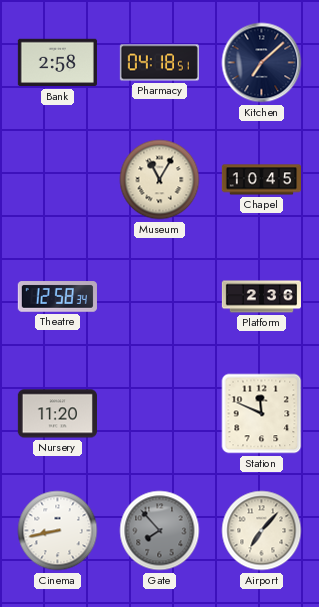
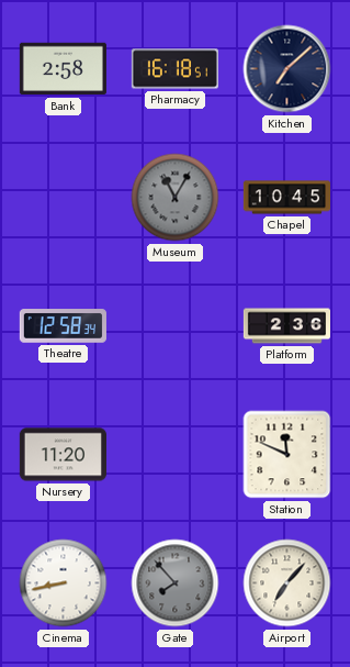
Pharmacy: 04:18 -> 16:18 (174, 69)
Museum dial: cream -> grey (176, 198)
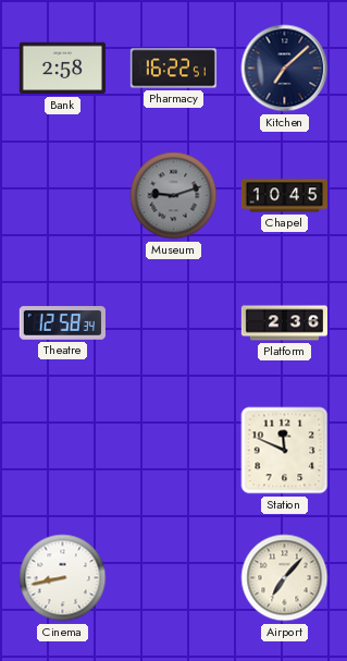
Pharmacy: 16:18 -> 16:22 (173, 69)
Museum: 11:05 -> 9:12 (174, 196)
Nursery: 11:20 -> none (63, 455)
Gate: 7:53 -> none (176, 583)
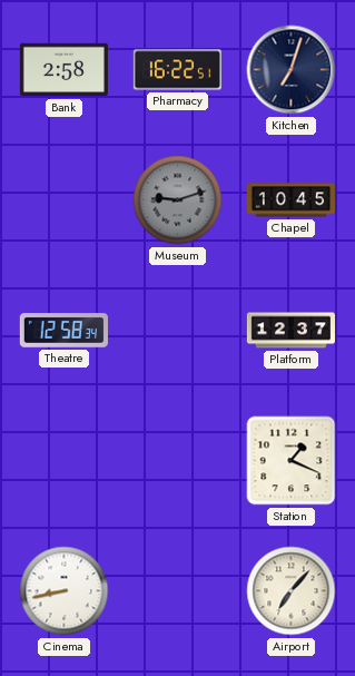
Kitchen: 7:08 -> 7:03 (292, 70)
Platform: 2:36 -> 12:37 (290, 331)
Station: 11:49 -> 1:19 (292, 461)
